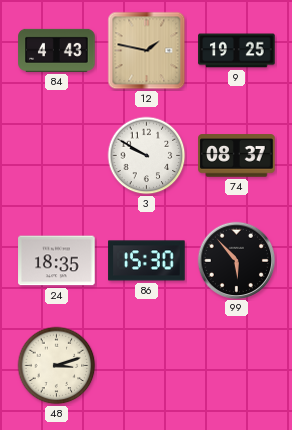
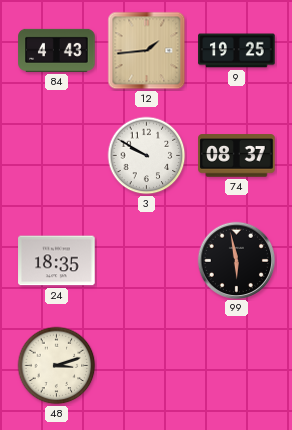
12: 1:47 -> 1:44 (147, 51)
86: 15:30 -> none (147, 261)
99: 5:53 -> 5:58 (236, 260)
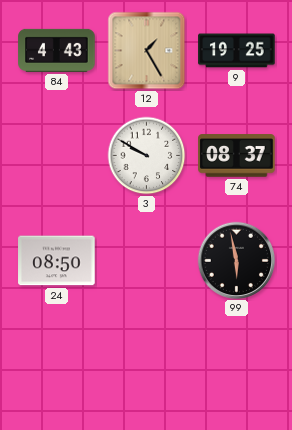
12: 1:44 -> 1:25 (147, 51)
24: 18:35 -> 08:50 (57, 261)
48: 3:12 -> none (57, 366)
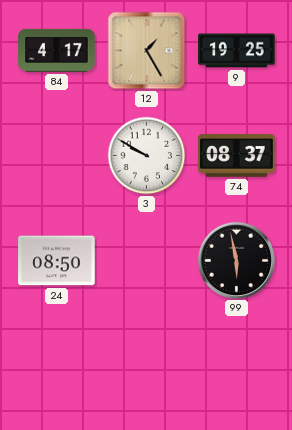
84: 4:43 -> 4:17 (57, 50)
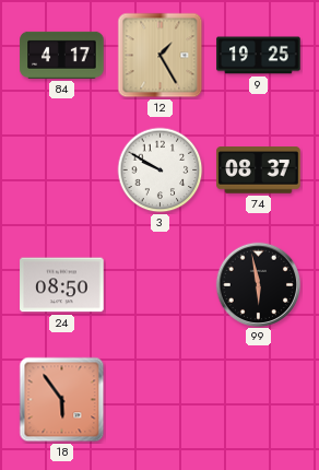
18: none -> 5:54 (62, 400)
